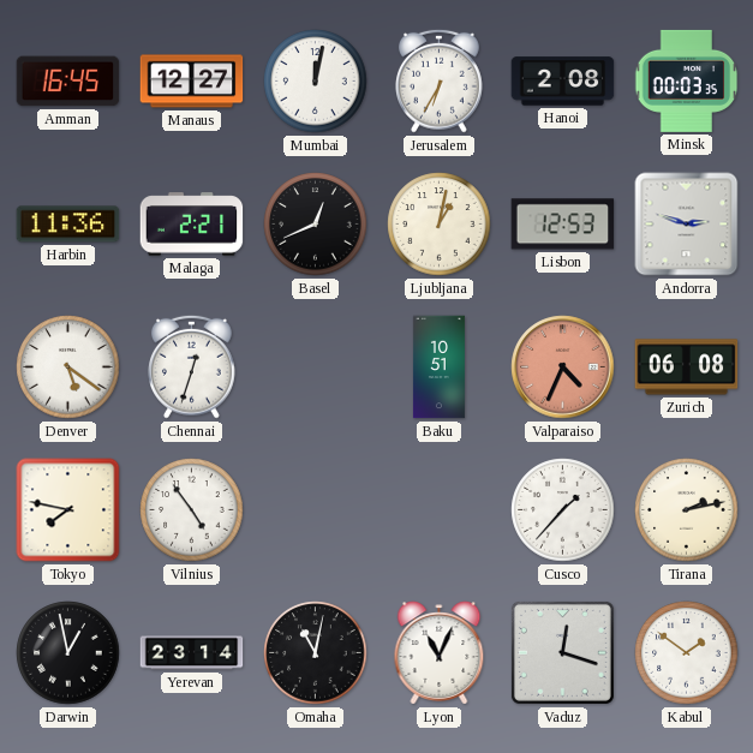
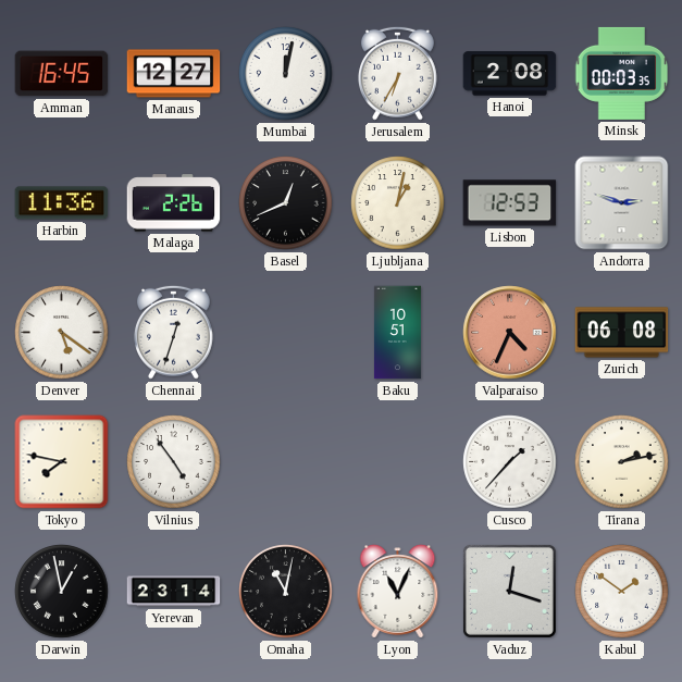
Malaga: 2:21 -> 2:26 (174, 203)
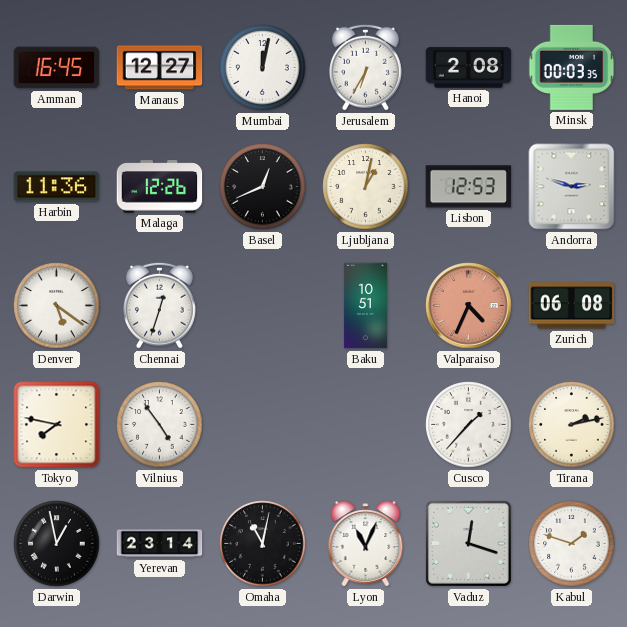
Malaga: 2:26 -> 12:26 (160, 187)
Kabul: 1:51 -> 1:48 (572, 544)
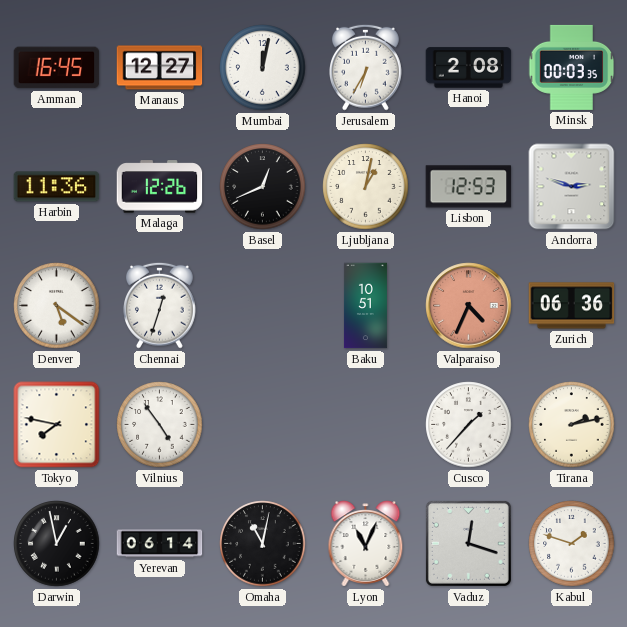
Zurich: 06:08 -> 06:36 (572, 306)
Yerevan: 23:14 -> 06:14 (160, 544)
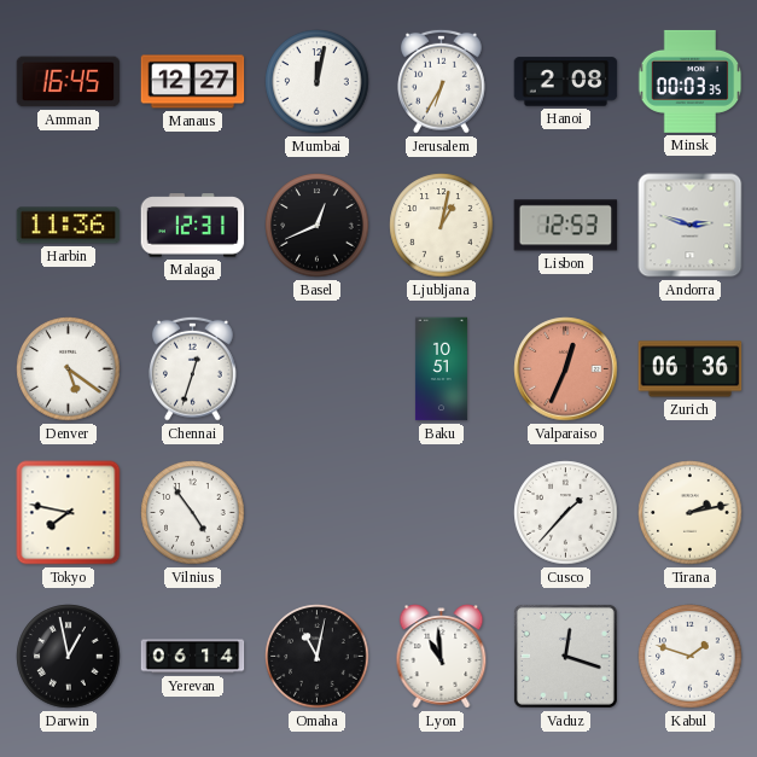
Malaga: 12:26 -> 12:31 (193, 226)
Valparaiso: 4:34 -> 12:34 (566, 369)
Lyon: 11:04 -> 10:59 (442, 657)
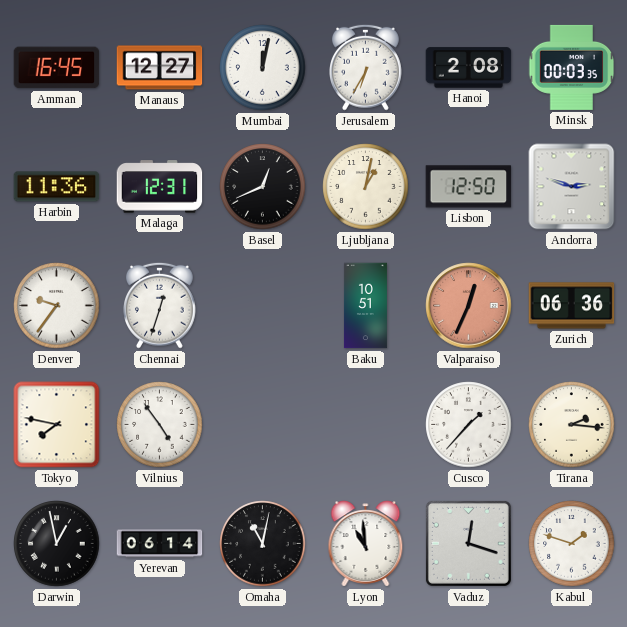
Lisbon: 12:53 -> 12:50 (469, 187)
Denver: 5:21 -> 9:36 (57, 306)
Tirana: 2:13 -> 2:16 (572, 425)
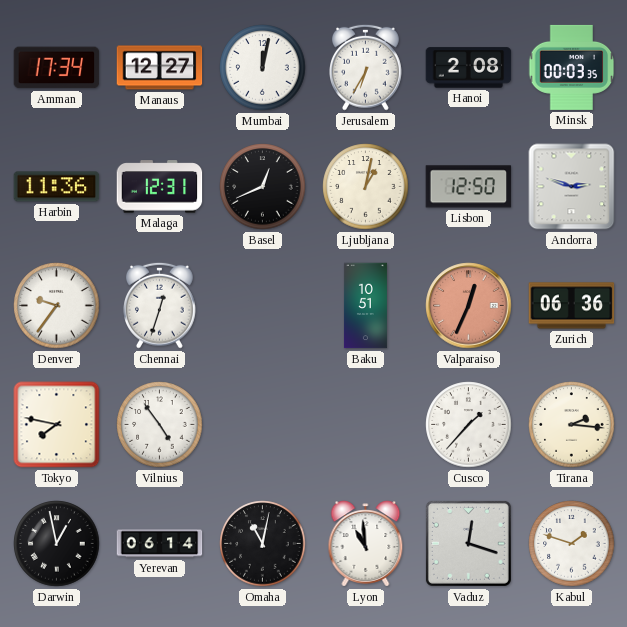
Amman: 16:45 -> 17:34 (57, 68)
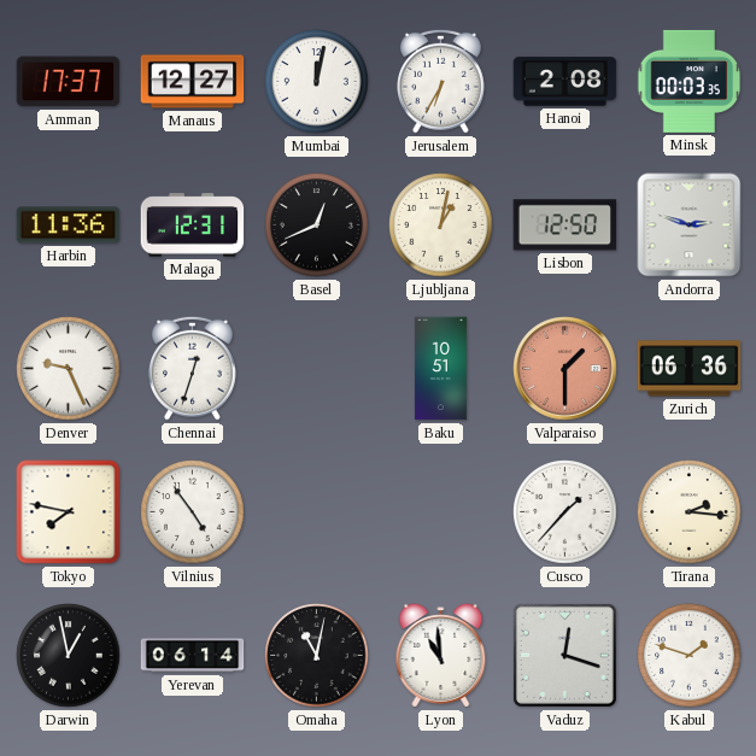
Amman: 17:34 -> 17:37 (69, 82)
Denver: 9:36 -> 9:26 (69, 369)
Valparaiso: 12:34 -> 1:30 (565, 369)
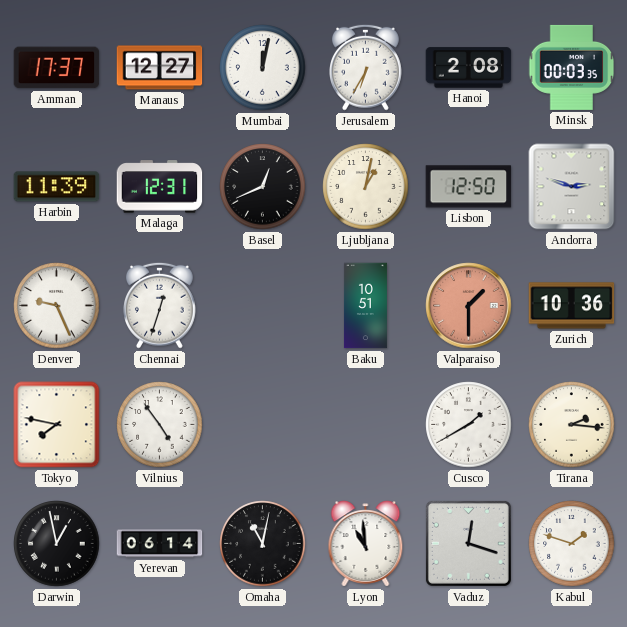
Harbin: 11:36 -> 11:39 (57, 187)
Zurich: 06:36 -> 10:36 (572, 306)
Cusco: 1:37 -> 1:40 (469, 425)
